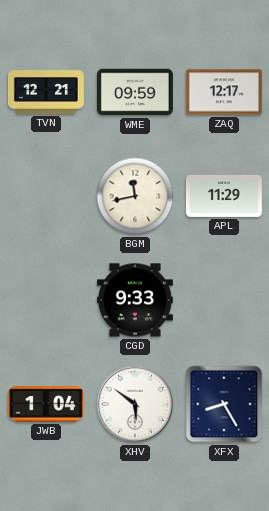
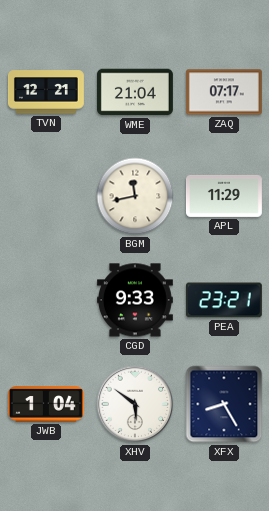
WME: 09:59 -> 21:04 (135, 92)
ZAQ: 12:17 -> 07:17 (224, 92)
PEA: none -> 23:21 (224, 300)
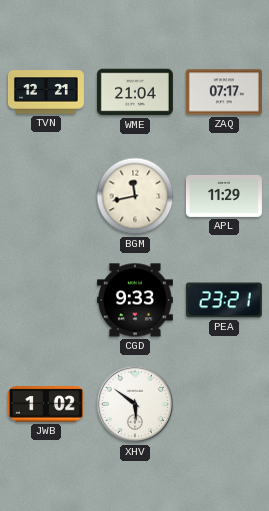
JWB: 1:04 -> 1:02 (46, 404)
XFX: 8:25 -> none (224, 404)
